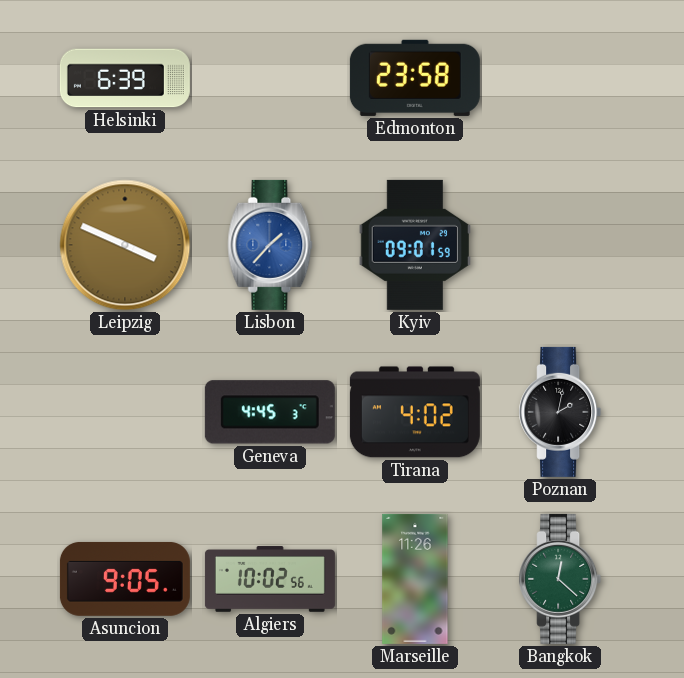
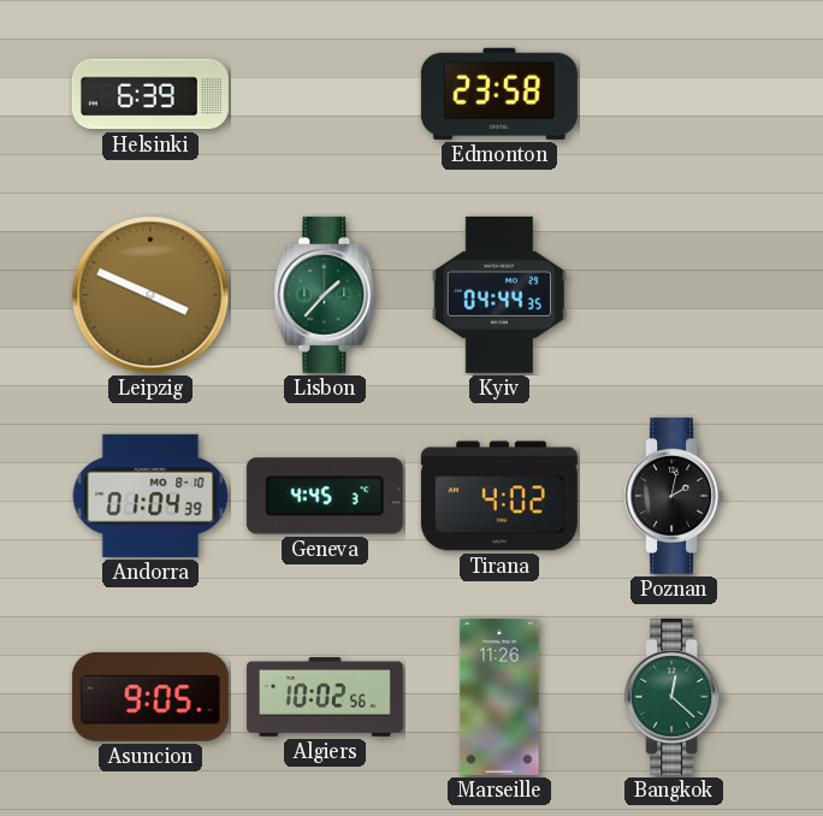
Lisbon dial: blue -> green (325, 295)
Kyiv: 09:01 -> 04:44 (498, 295)
Andorra: none -> 01:04 (150, 496)
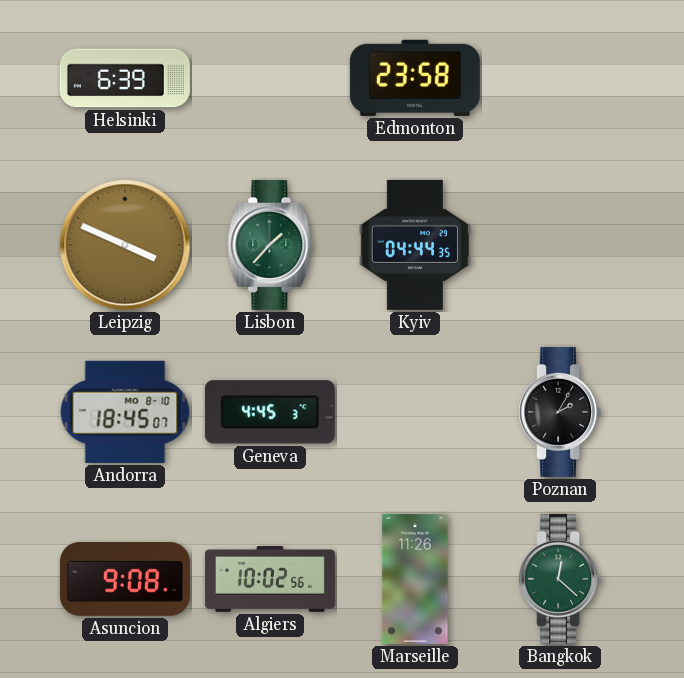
Andorra: 01:04 -> 18:45 (125, 412)
Tirana: 4:02 -> none (499, 496)
Poznan: 2:02 -> 2:05 (560, 412)
Asuncion: 9:05 -> 9:08 (125, 579)
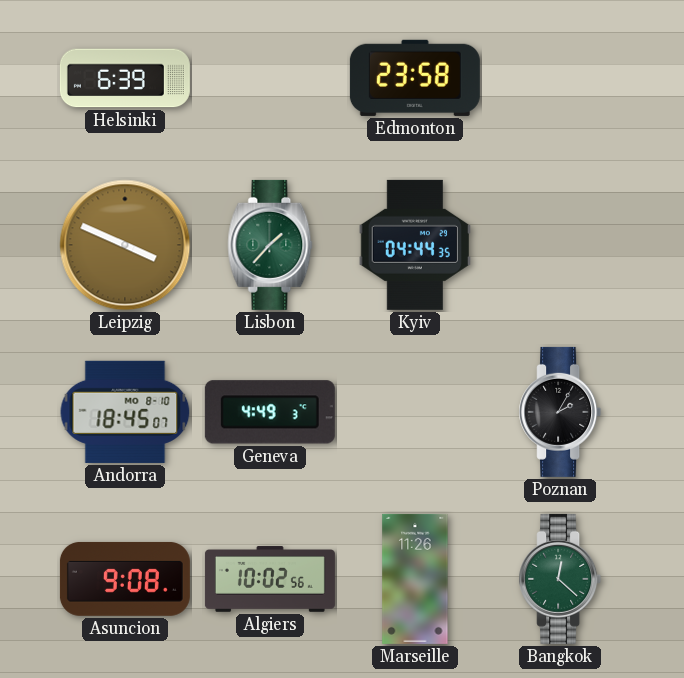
Geneva: 4:45 -> 4:49 (270, 412)
